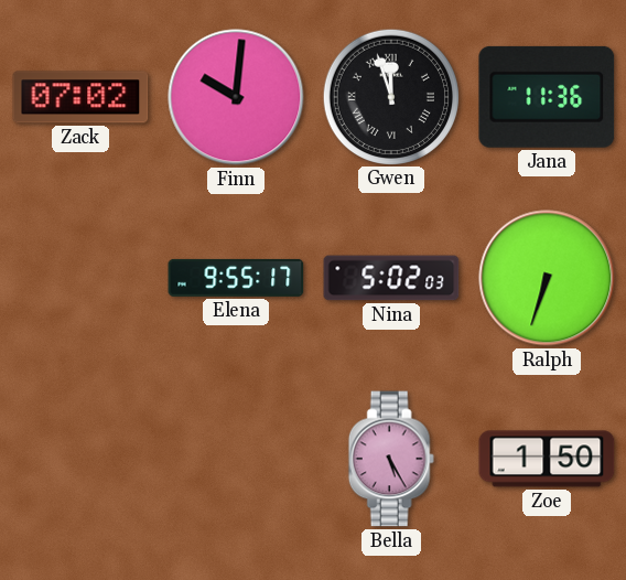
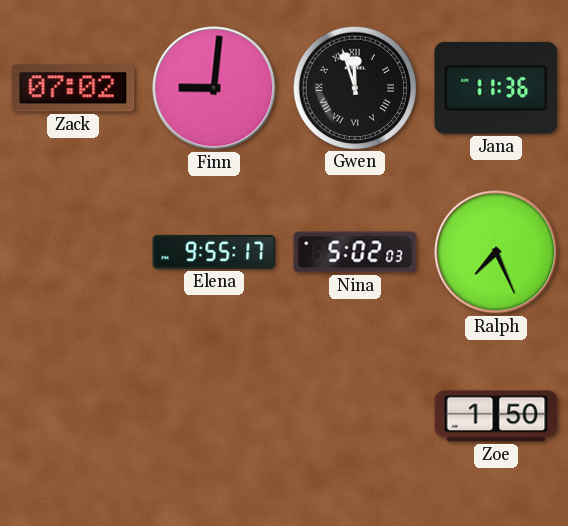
Finn: 10:01 -> 9:01 (214, 88)
Ralph: 6:33 -> 7:26 (496, 252)
Bella: 5:25 -> none (391, 459)
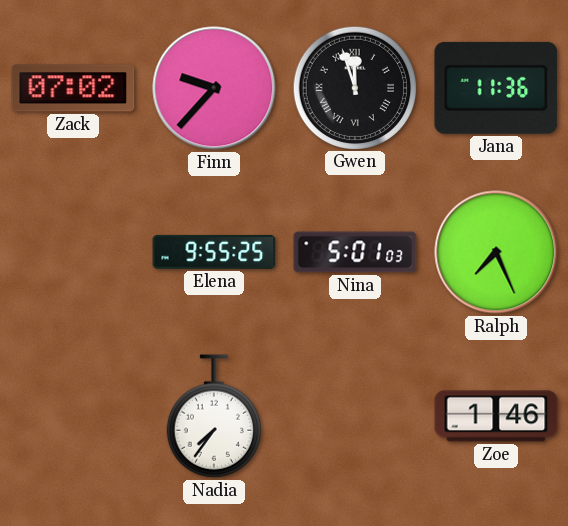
Finn: 9:01 -> 9:37 (214, 88)
Elena: 9:55:17 -> 9:55:25 (214, 252)
Nina: 5:02 -> 5:01 (355, 252)
Nadia: none -> 7:36 (214, 416)
Zoe: 1:50 -> 1:46 (496, 416)
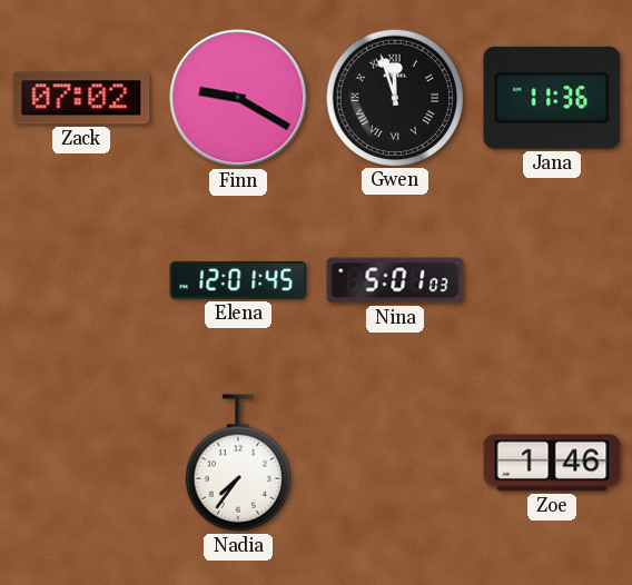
Finn: 9:37 -> 9:20 (238, 98)
Elena: 9:55 -> 12:01 (238, 280)
Ralph: 7:26 -> none (496, 252)
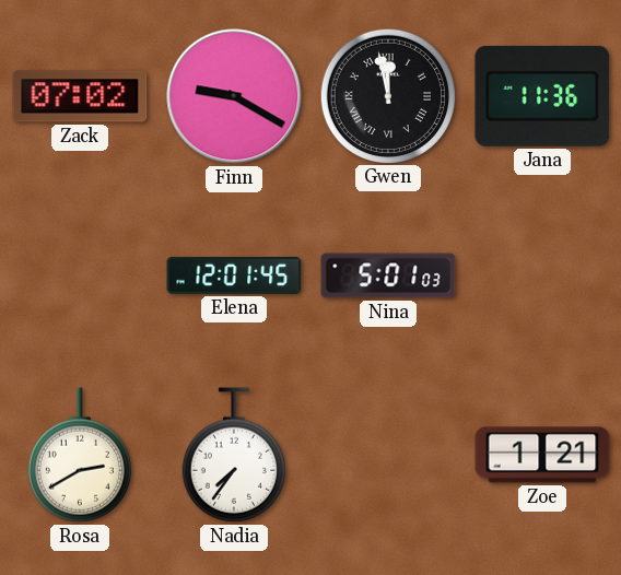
Gwen: 11:57 -> 11:58 (387, 95)
Rosa: none -> 2:40 (80, 455)
Zoe: 1:46 -> 1:21 (542, 455)
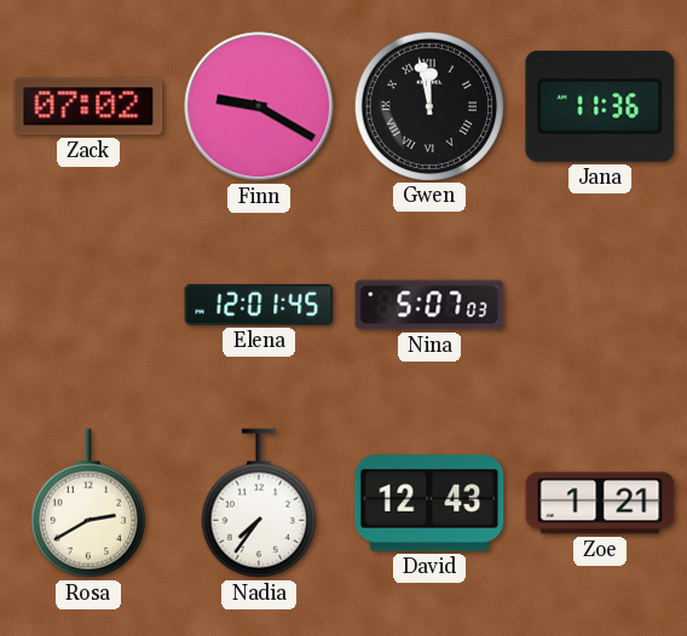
Nina: 5:01 -> 5:07 (429, 305)
David: none -> 12:43 (429, 503)
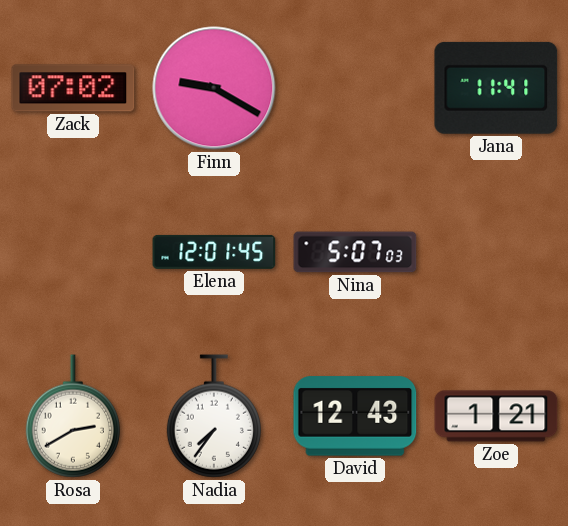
Gwen: 11:58 -> none (428, 105)
Jana: 11:36 -> 11:41 (496, 88)
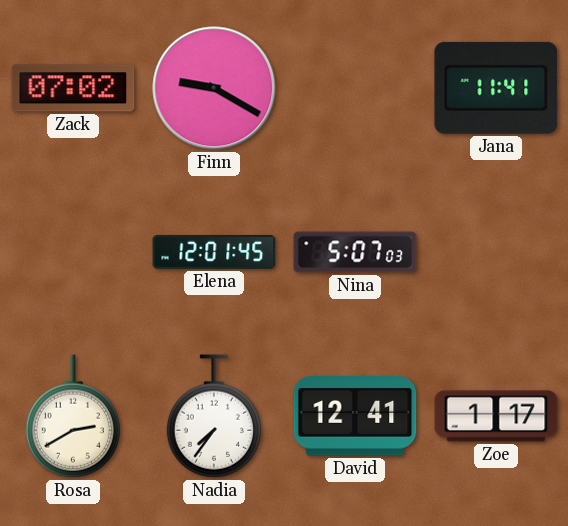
David: 12:43 -> 12:41 (355, 416)
Zoe: 1:21 -> 1:17 (496, 416)
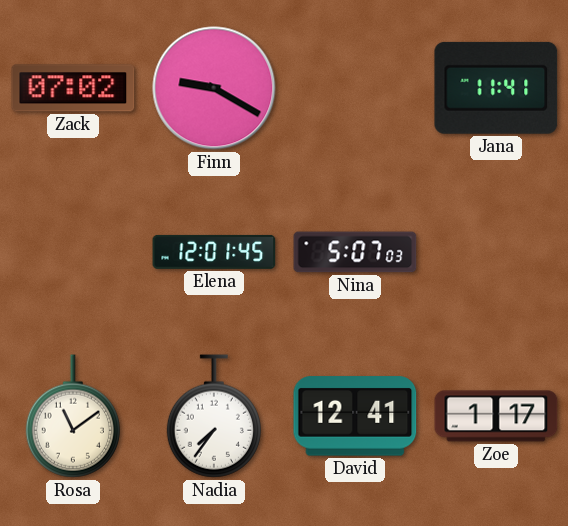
Rosa: 2:40 -> 11:09 (73, 416)
